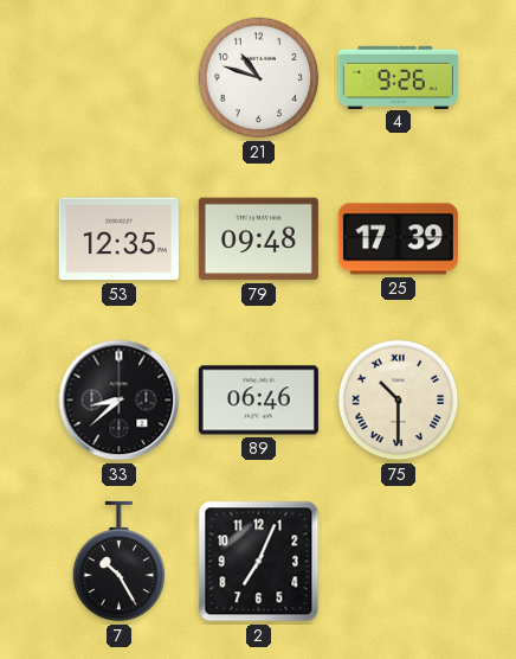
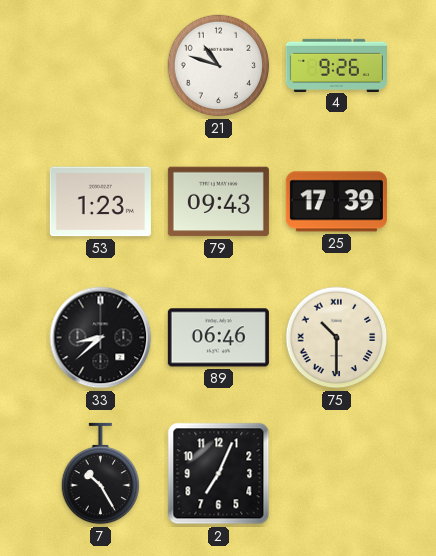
53: 12:35 -> 1:23 (100, 202)
79: 09:48 -> 09:43 (218, 202)
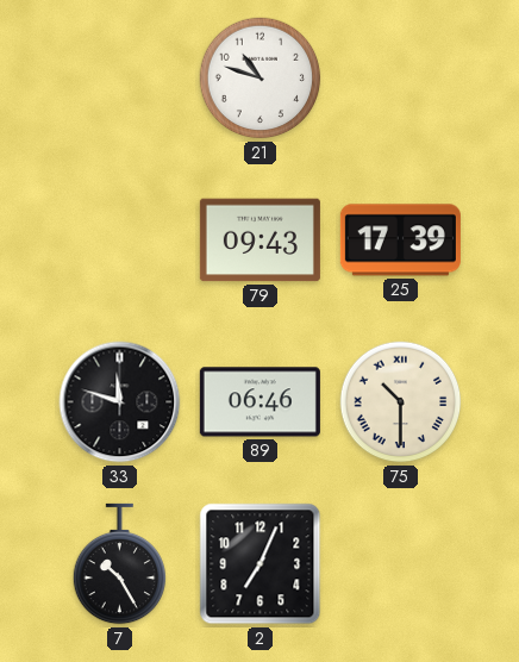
4: 9:26 -> none (336, 65)
53: 1:23 -> none (100, 202)
33: 8:38 -> 11:48 (120, 402)
